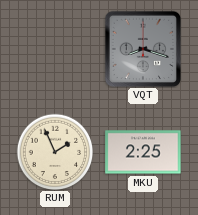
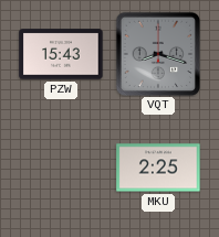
PZW: none -> 15:43 (61, 54)
RUM: 1:56 -> none (55, 152)
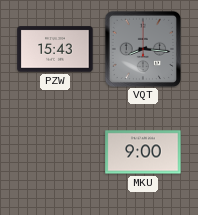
VQT: 8:18 -> 8:16 (143, 49)
MKU: 2:25 -> 9:00 (143, 152)
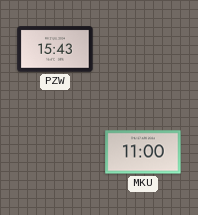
VQT: 8:16 -> none (143, 49)
MKU: 9:00 -> 11:00 (143, 152)
